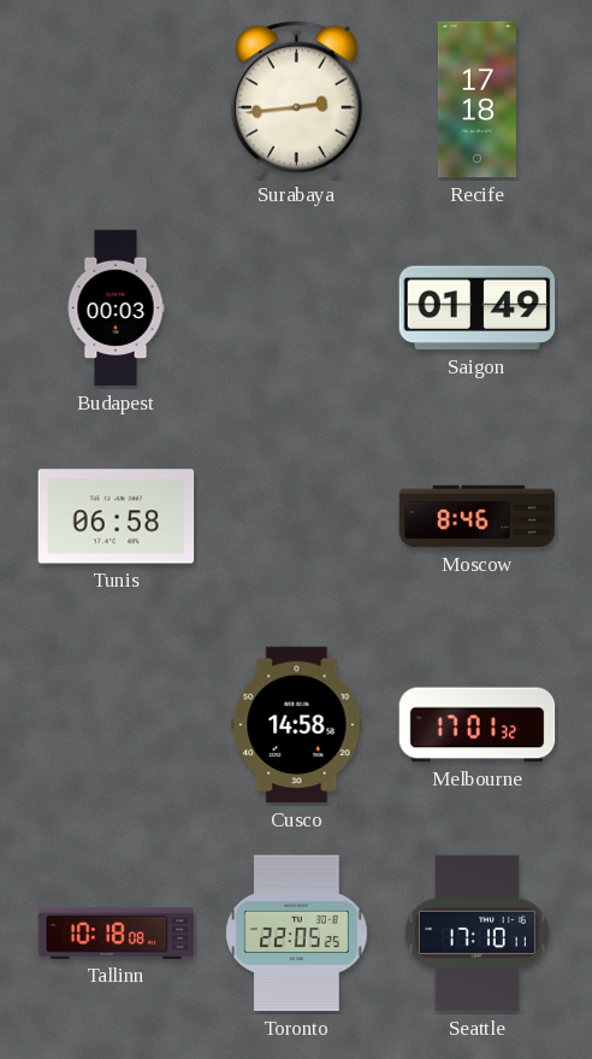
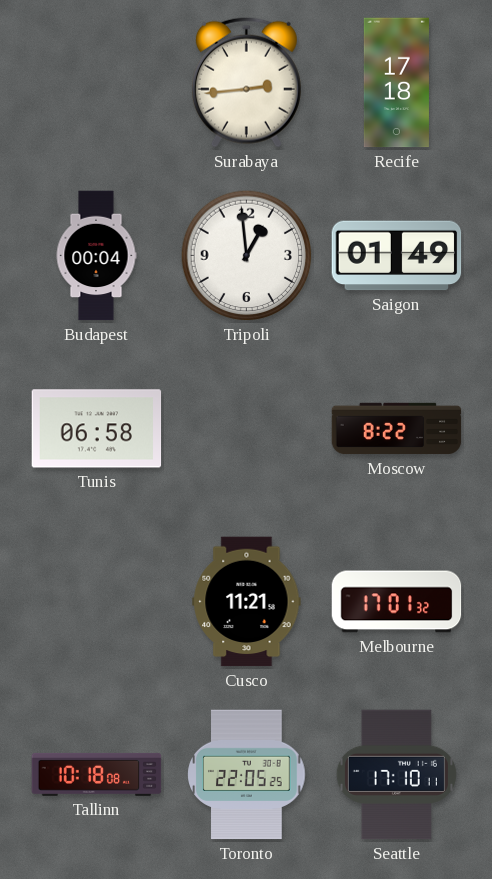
Budapest: 00:03 -> 00:04 (96, 256)
Tripoli: none -> 12:59 (247, 256)
Moscow: 8:46 -> 8:22 (397, 429)
Cusco: 14:58 -> 11:21 (247, 602)
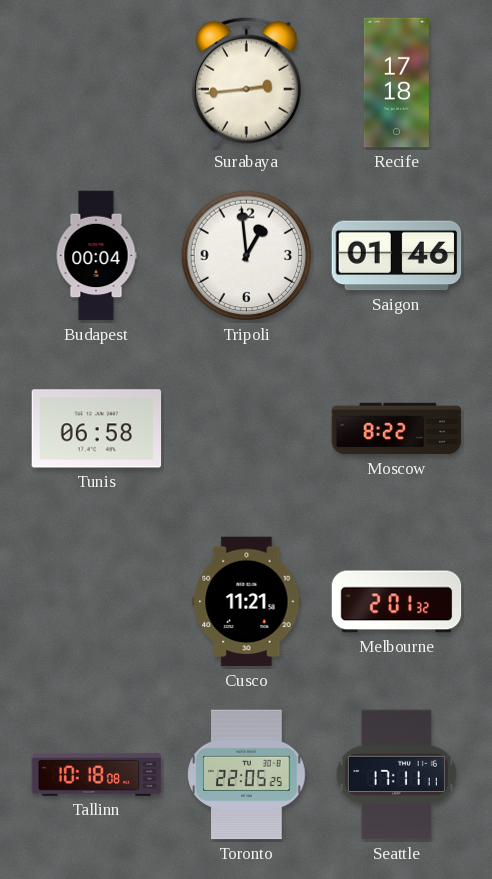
Saigon: 01:49 -> 01:46 (397, 256)
Melbourne: 17:01 -> 2:01 (397, 602)
Seattle: 17:10 -> 17:11 (396, 775)
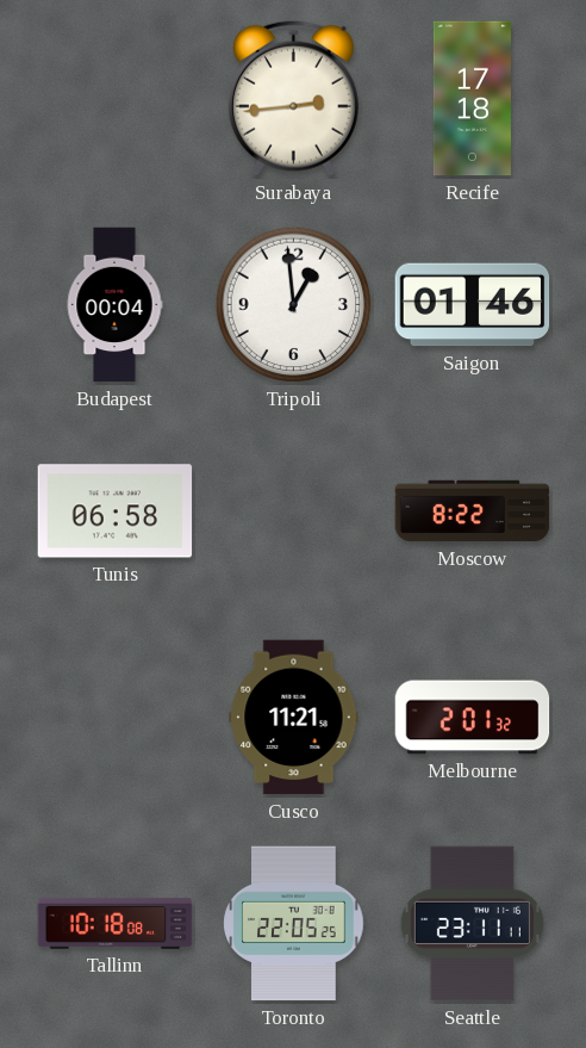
Seattle: 17:11 -> 23:11 (472, 924)
